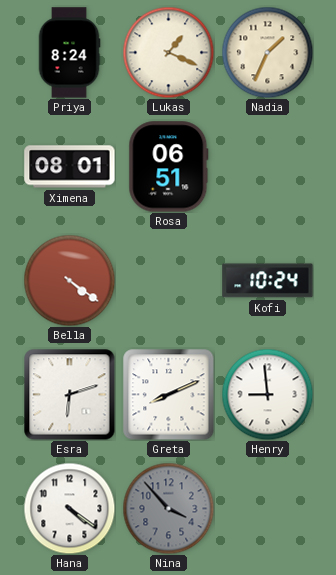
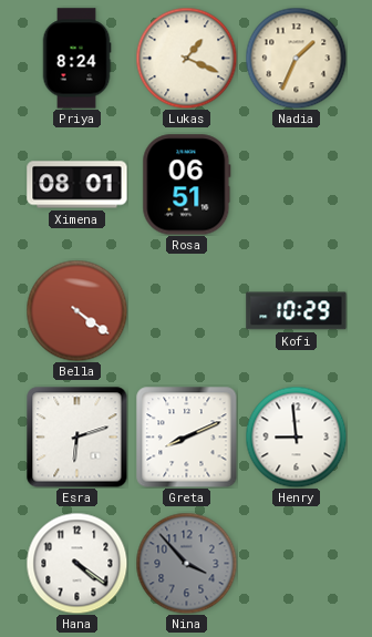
Kofi: 10:24 -> 10:29 (297, 311)
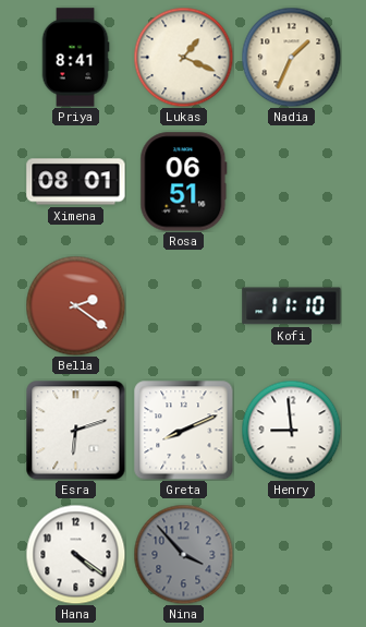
Priya: 8:24 -> 8:41 (75, 58)
Bella: 4:21 -> 2:21 (75, 305)
Kofi: 10:29 -> 11:10 (292, 306)
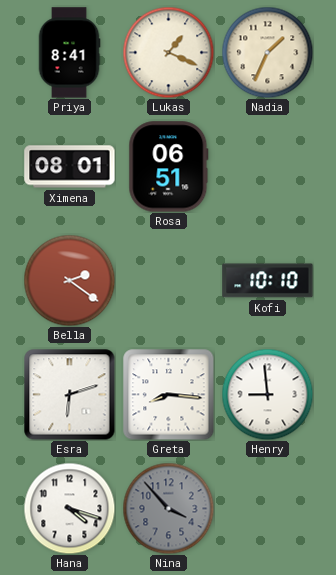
Kofi: 11:10 -> 10:10 (268, 281)
Greta: 8:11 -> 8:16 (168, 394)
Hana: 4:21 -> 4:18 (69, 508)
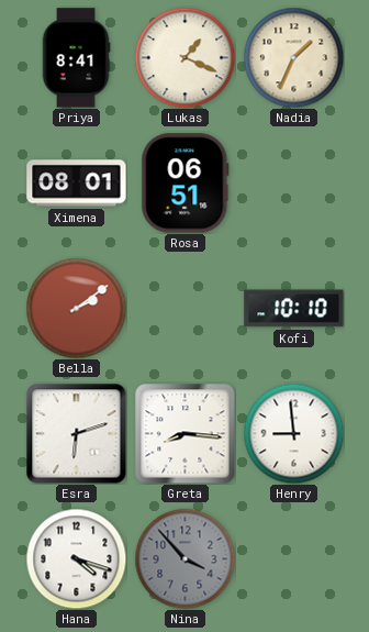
Bella: 2:21 -> 2:09 (76, 308)
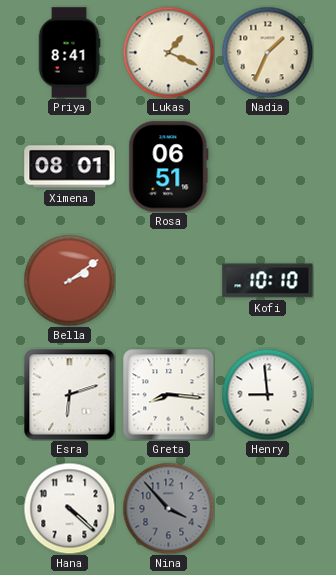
Hana: 4:18 -> 4:22 (69, 508)
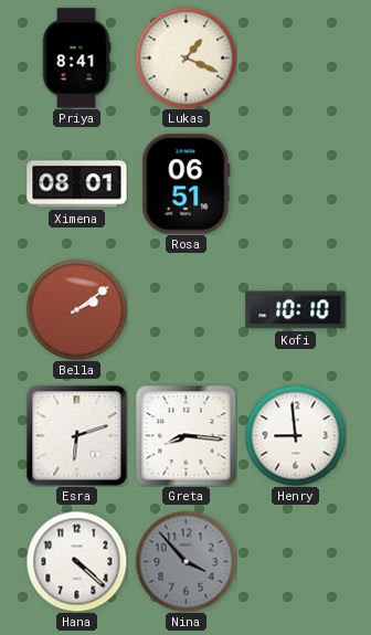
Nadia: 1:34 -> none (267, 52)
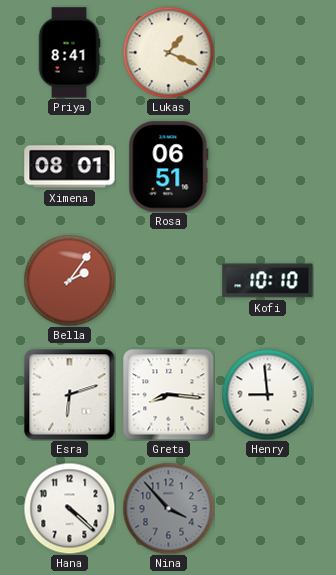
Bella: 2:09 -> 2:06 (69, 280)
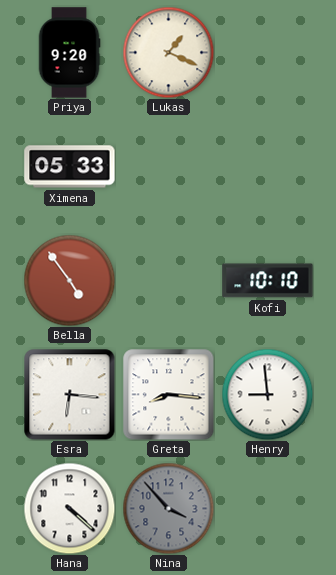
Priya: 8:41 -> 9:20 (69, 53)
Ximena: 08:01 -> 05:33 (70, 167)
Rosa: 06:51 -> none (169, 167)
Bella: 2:06 -> 4:54 (69, 280)
Esra: 6:12 -> 6:16 (69, 394)
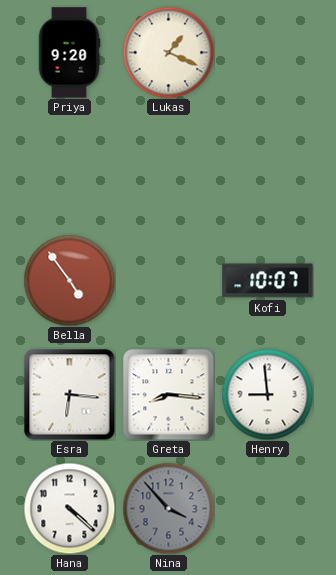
Ximena: 05:33 -> none (70, 167)
Kofi: 10:10 -> 10:07 (268, 281)
